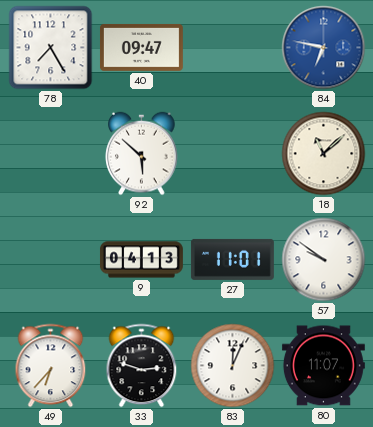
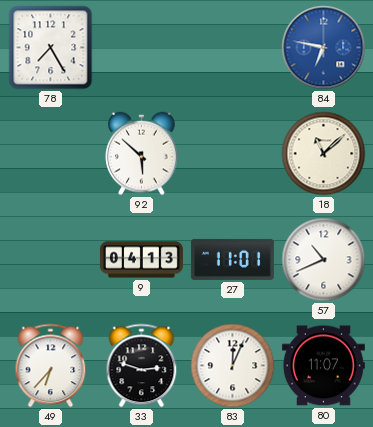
40: 09:47 -> none (141, 47)
57: 9:51 -> 10:41 (324, 260)
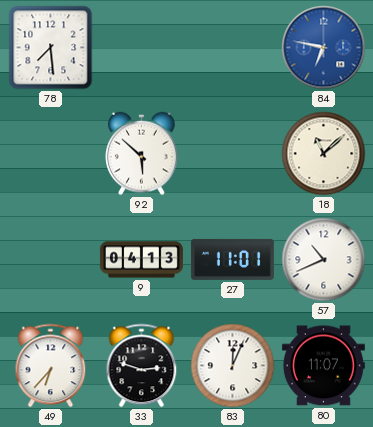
78: 7:25 -> 7:29 (51, 48)
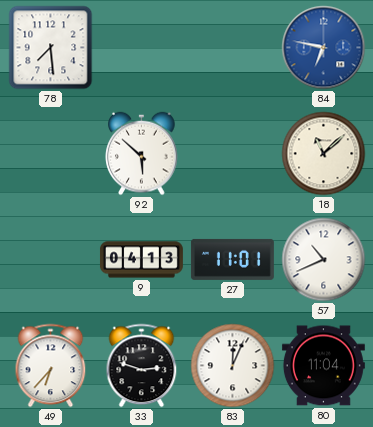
80: 11:07 -> 11:04 (323, 366)
